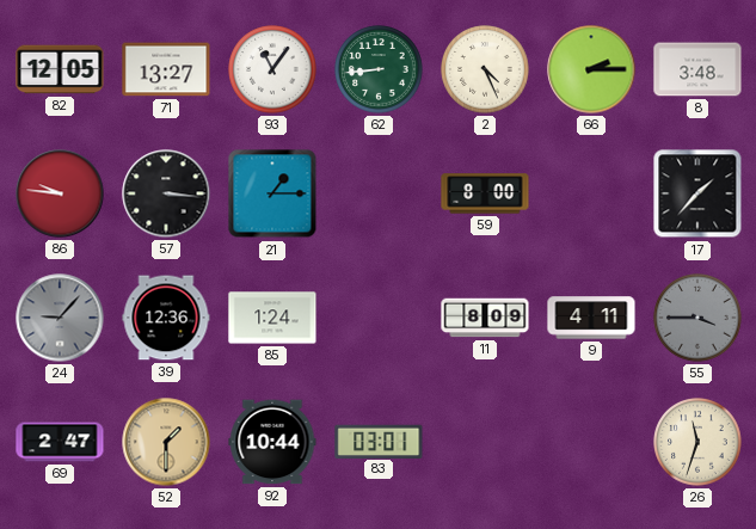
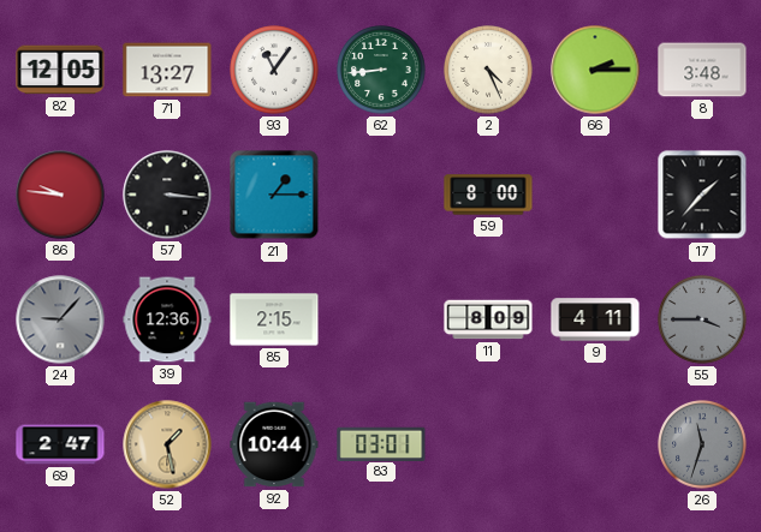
85: 1:24 -> 2:15 (274, 319)
52: 1:30 -> 1:28 (167, 444)
26 dial: cream -> grey (702, 444)
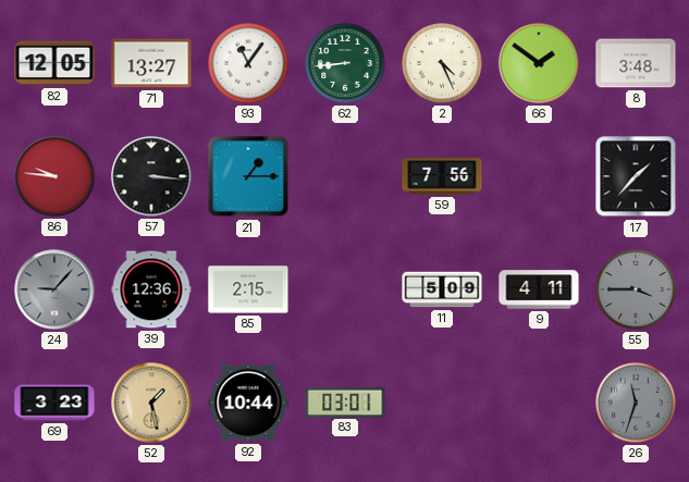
66: 2:15 -> 1:51 (539, 63)
59: 8:00 -> 7:56 (442, 176)
11: 8:09 -> 5:09 (442, 289)
69: 2:47 -> 3:23 (54, 403)
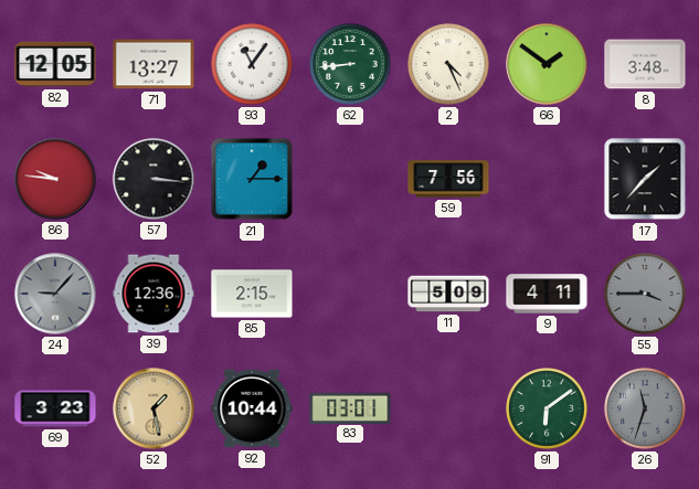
91: none -> 6:09 (547, 408)
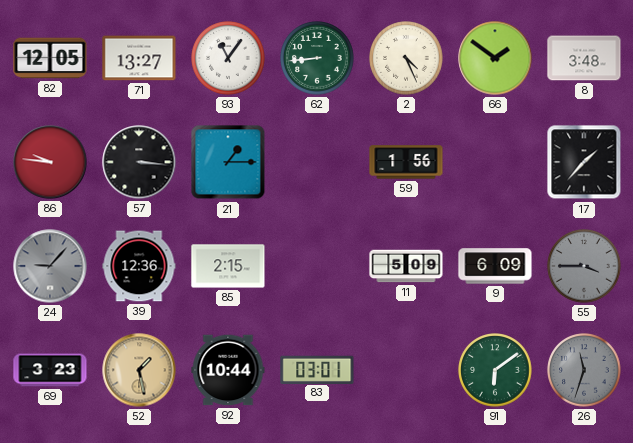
59: 7:56 -> 1:56 (406, 162)
9: 4:11 -> 6:09 (495, 266)
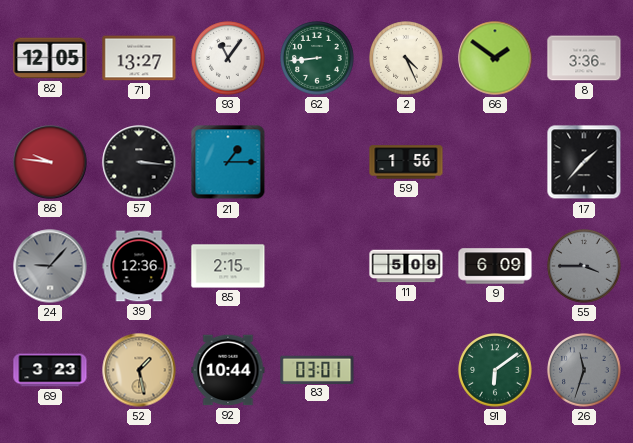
8: 3:48 -> 3:36 (584, 58)
